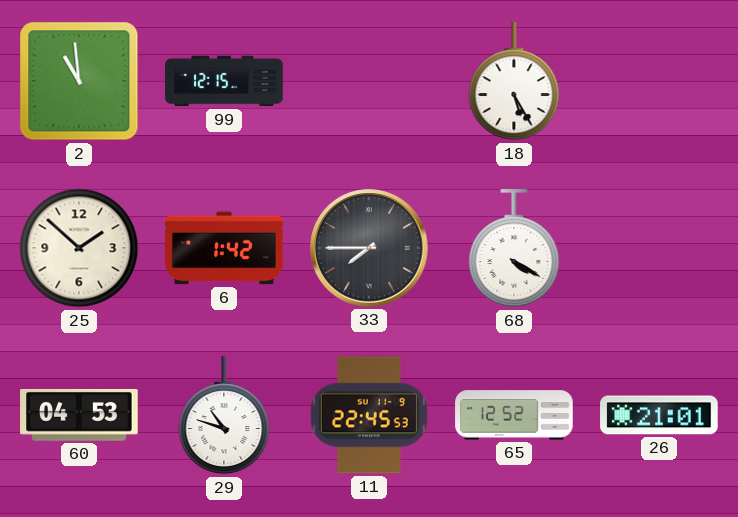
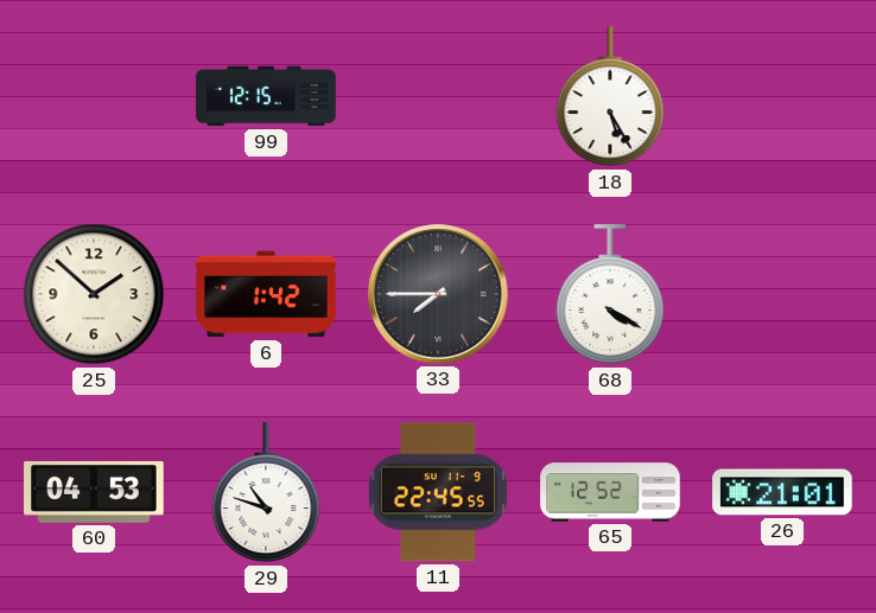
2: 10:59 -> none (79, 81)
11: 22:45:53 -> 22:45:55 (438, 492)
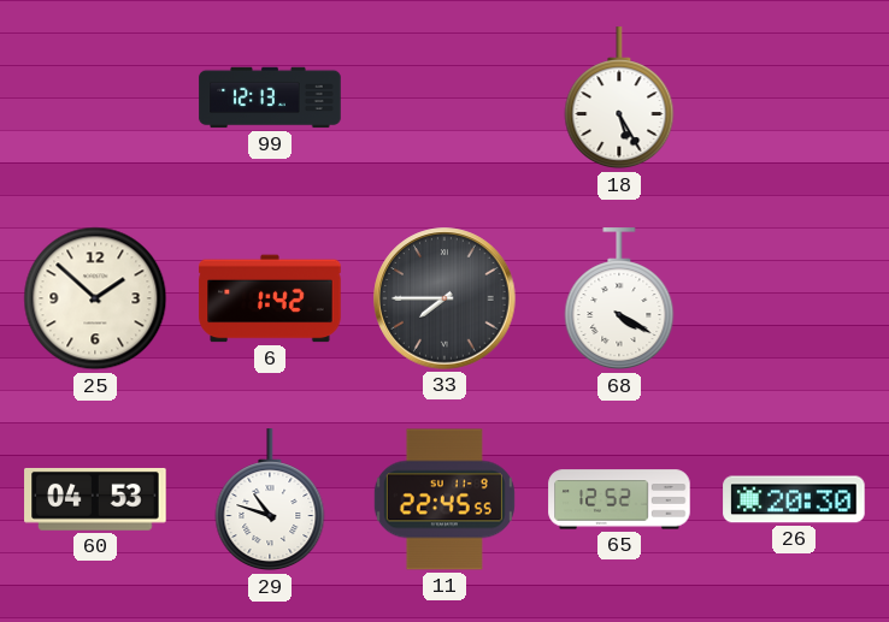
99: 12:15 -> 12:13 (270, 97)
26: 21:01 -> 20:30 (794, 499)
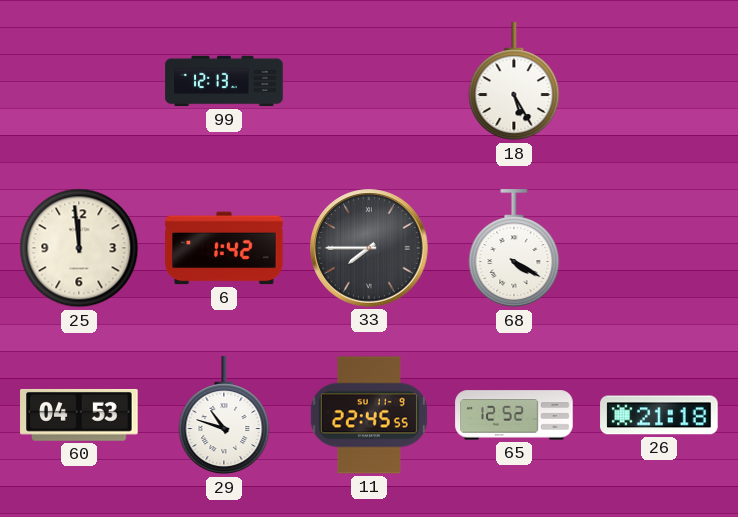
25: 1:52 -> 11:59 (79, 248)
26: 20:30 -> 21:18 (659, 415)
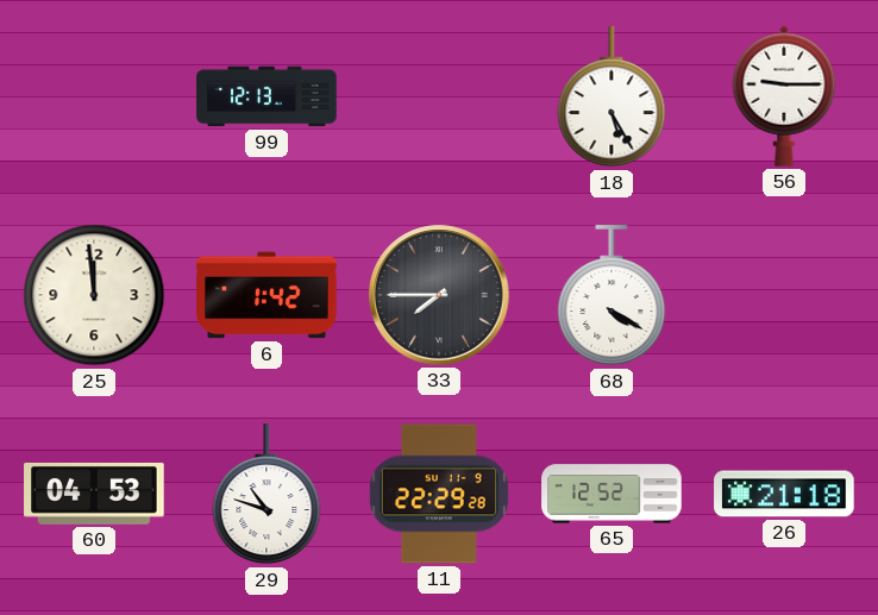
56: none -> 9:15 (784, 96)
11: 22:45 -> 22:29 (439, 494)
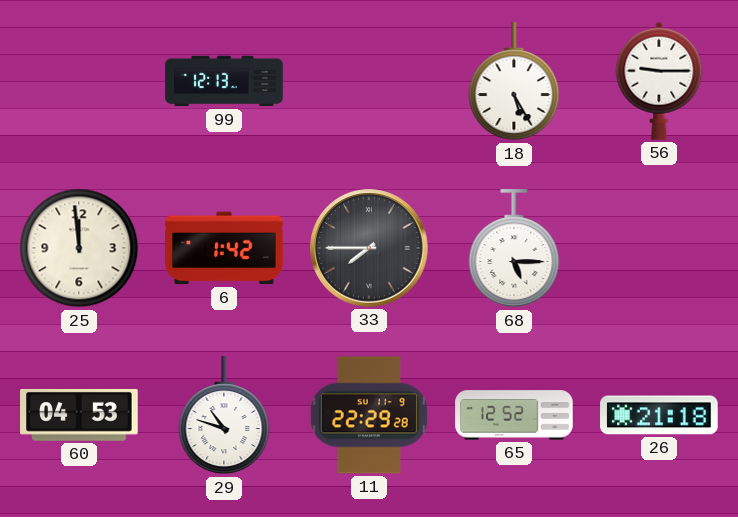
68: 4:20 -> 5:15 (514, 249)
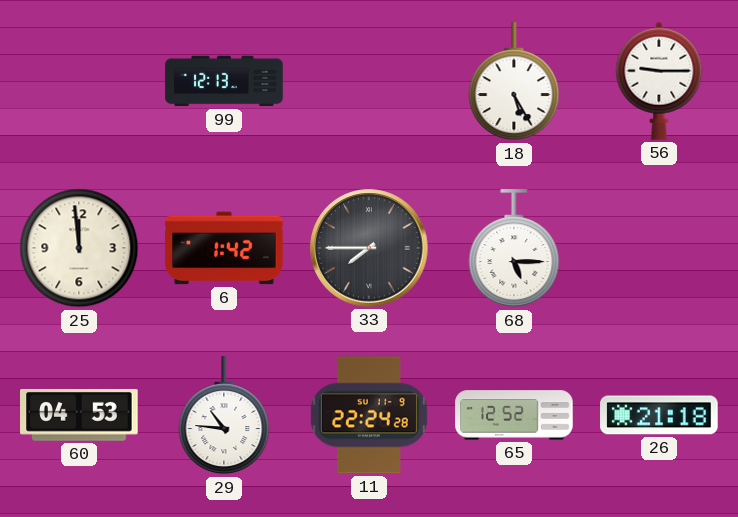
29: 10:48 -> 10:46 (224, 416)
11: 22:29 -> 22:24 (369, 415)
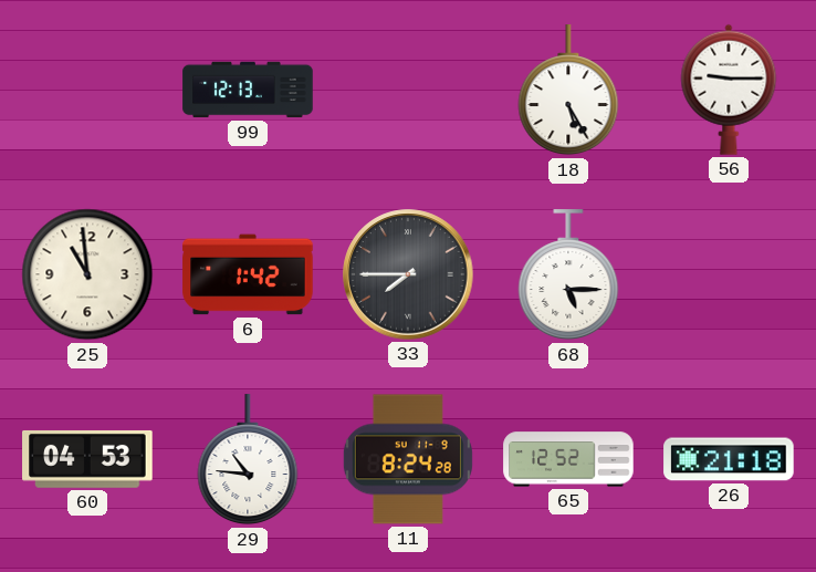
25: 11:59 -> 10:59 (87, 274)
11: 22:24 -> 8:24 (408, 459)
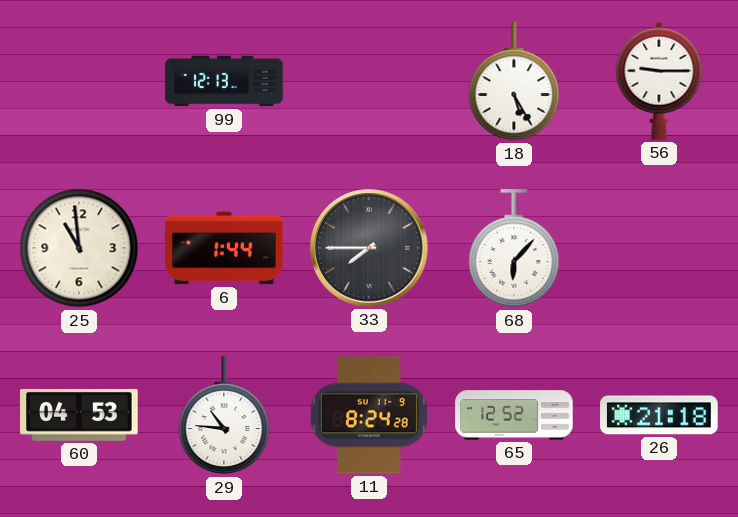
6: 1:42 -> 1:44 (224, 248)
68: 5:15 -> 6:07 (514, 249)
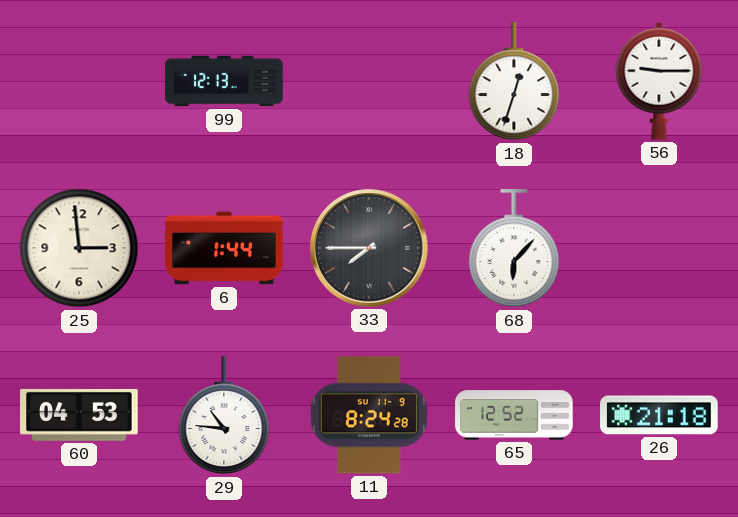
18: 5:25 -> 12:33 (514, 82)
25: 10:59 -> 2:59 (79, 248)
